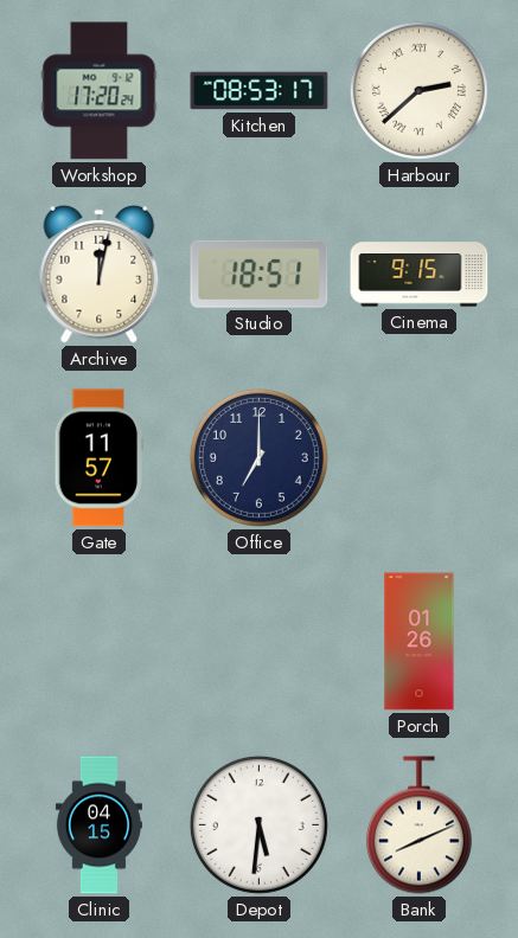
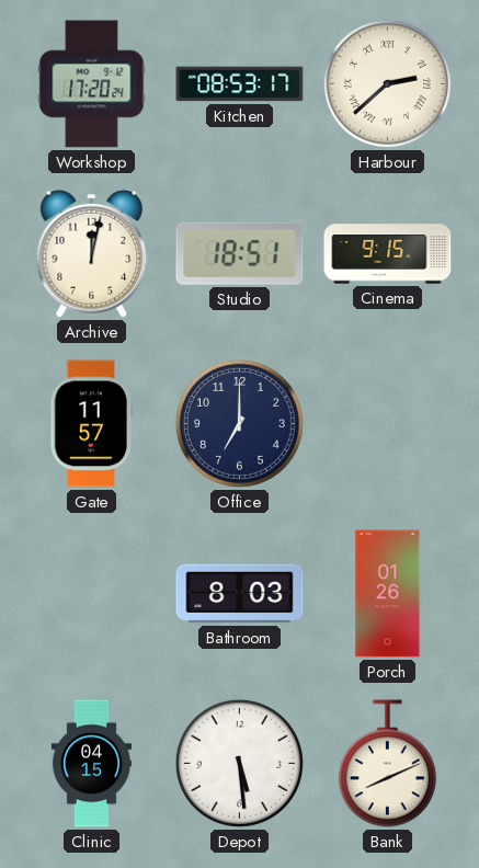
Bathroom: none -> 8:03 (240, 594)
Depot: 5:31 -> 5:29 (239, 763)
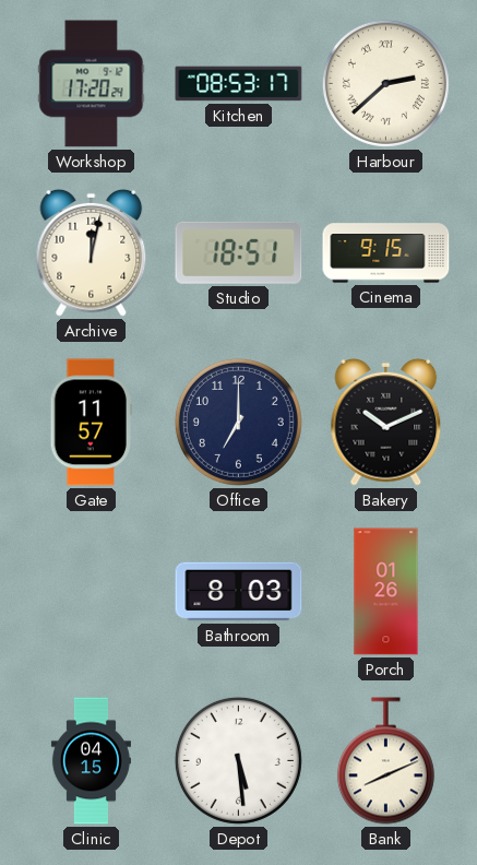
Bakery: none -> 10:11 (386, 422)
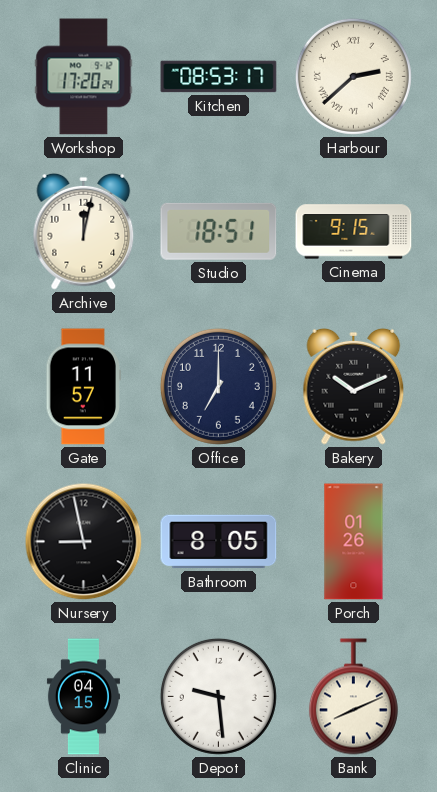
Nursery: none -> 8:58 (84, 542)
Bathroom: 8:03 -> 8:05 (219, 542)
Depot: 5:29 -> 9:29 (218, 696)
